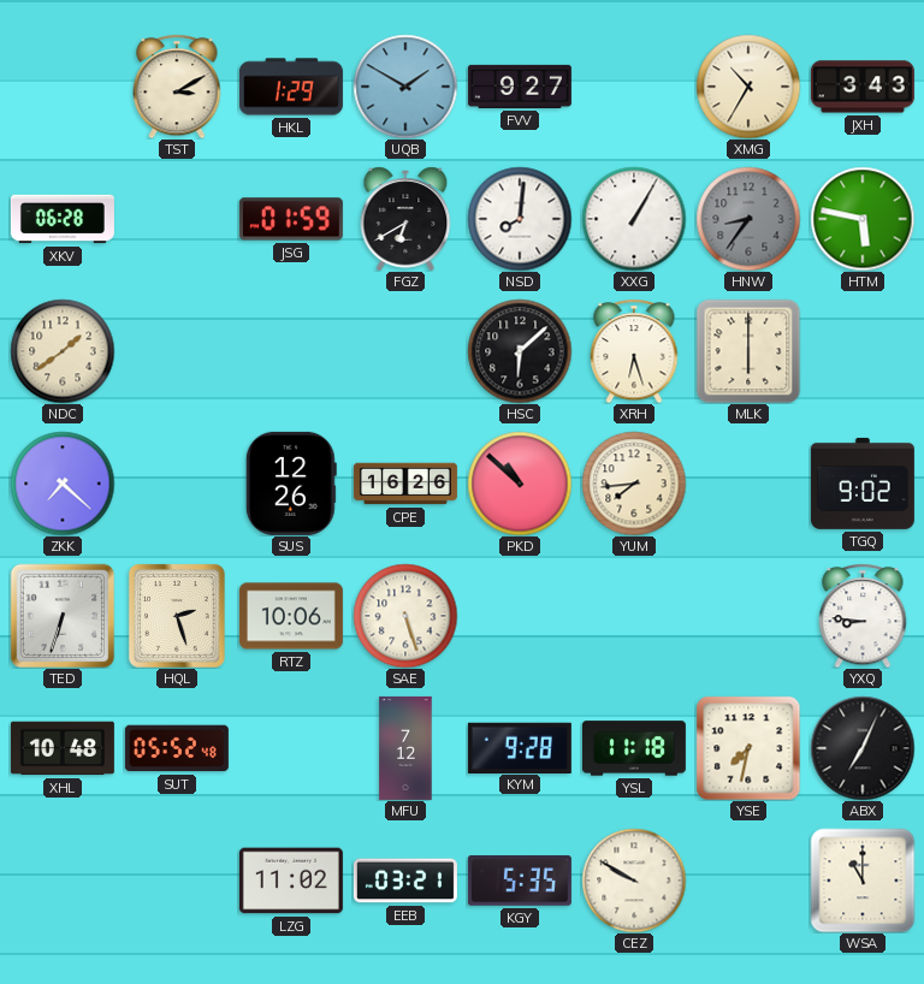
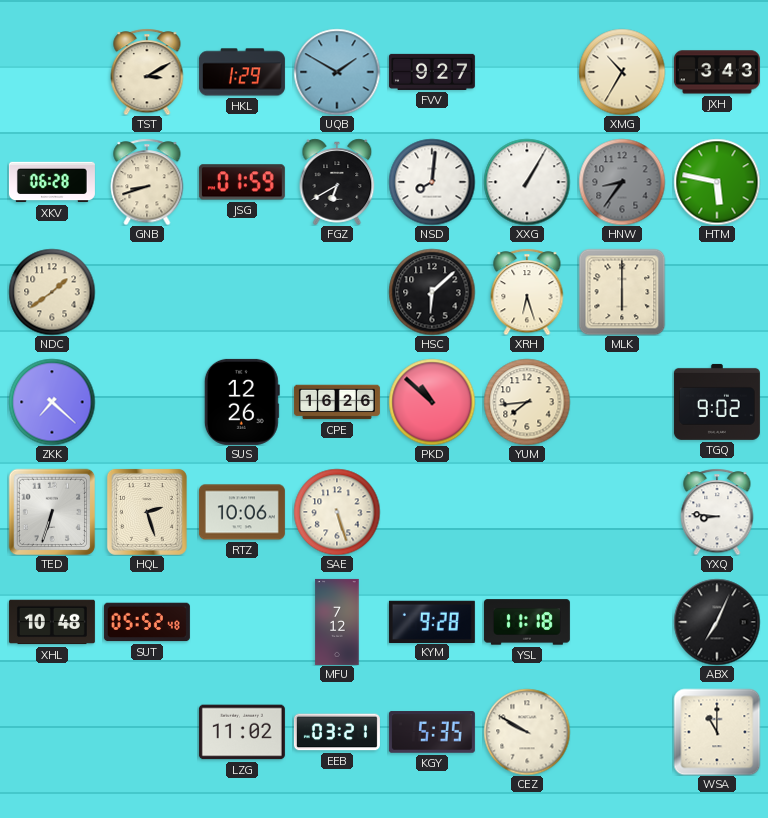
GNB: none -> 8:42 (147, 182)
YSE: 7:32 -> none (748, 748)
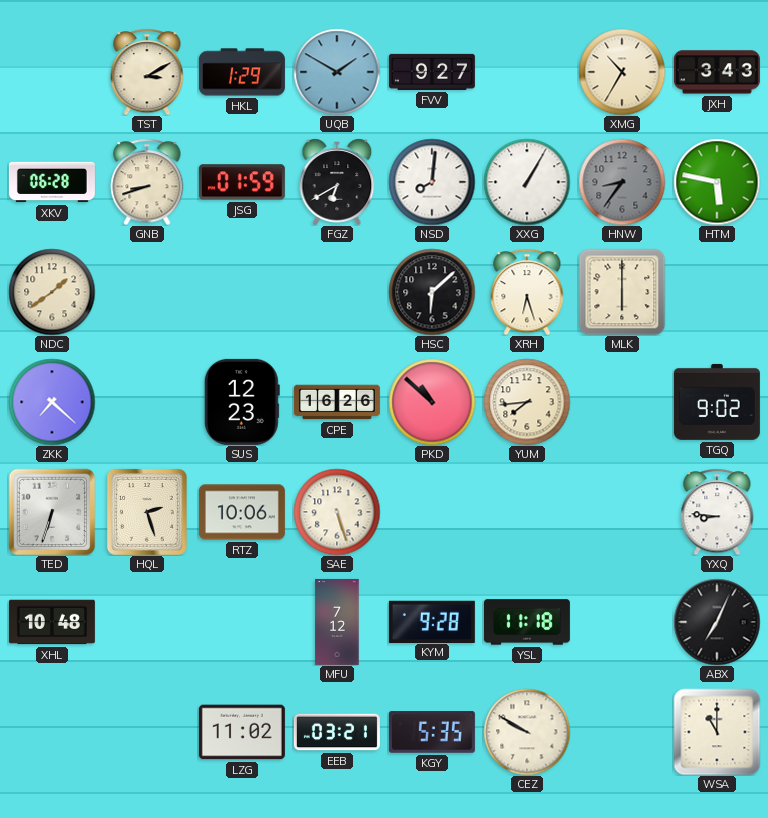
SUS: 12:26 -> 12:23 (242, 402)
SUT: 05:52 -> none (147, 622)
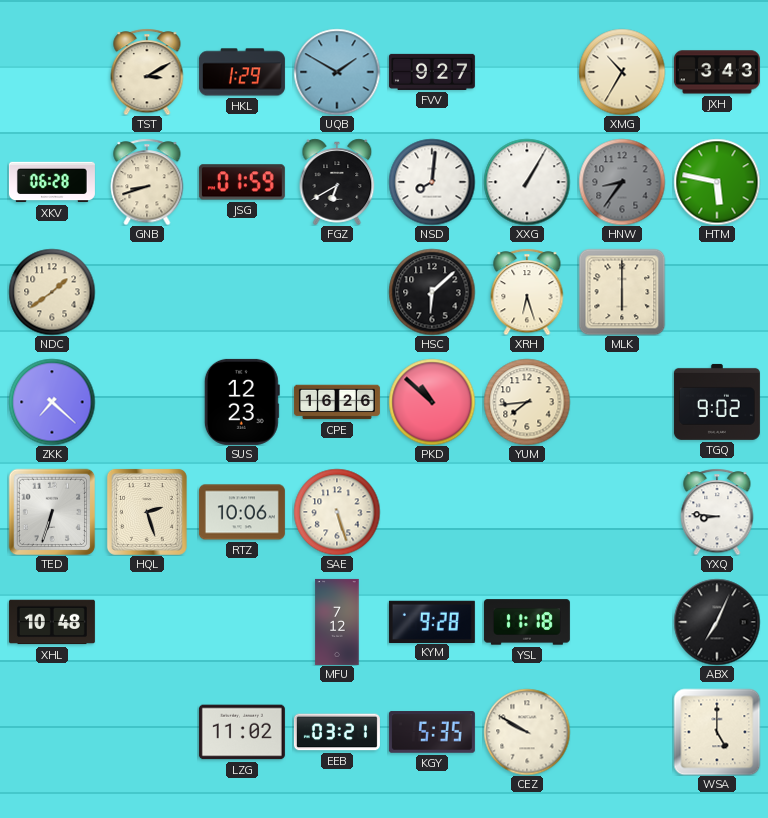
WSA: 11:00 -> 5:00 (717, 732)
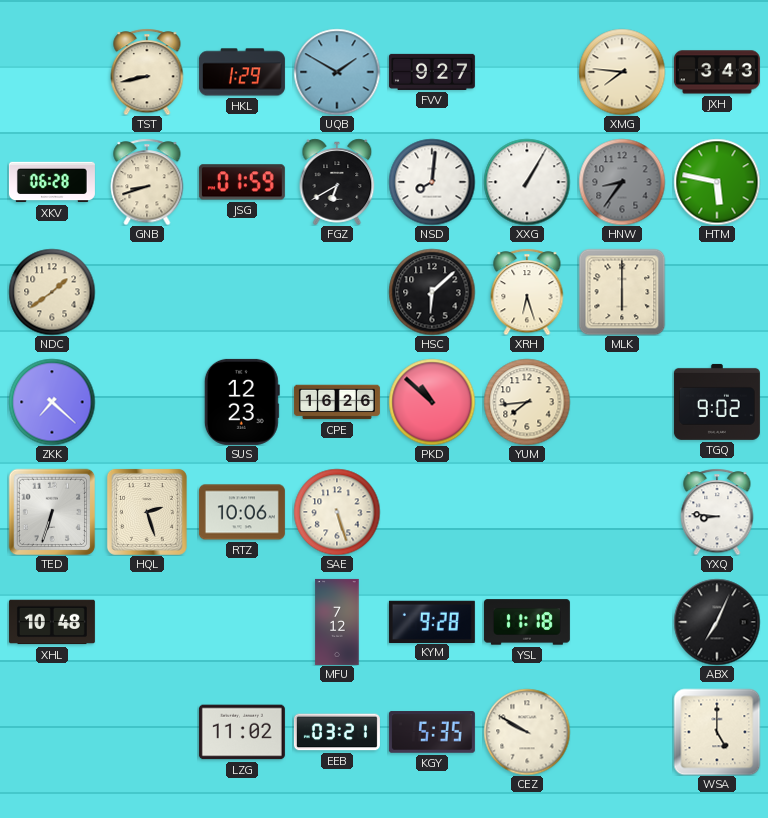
TST: 3:10 -> 8:43 (147, 72)
XMG: 10:35 -> 7:46 (622, 72)
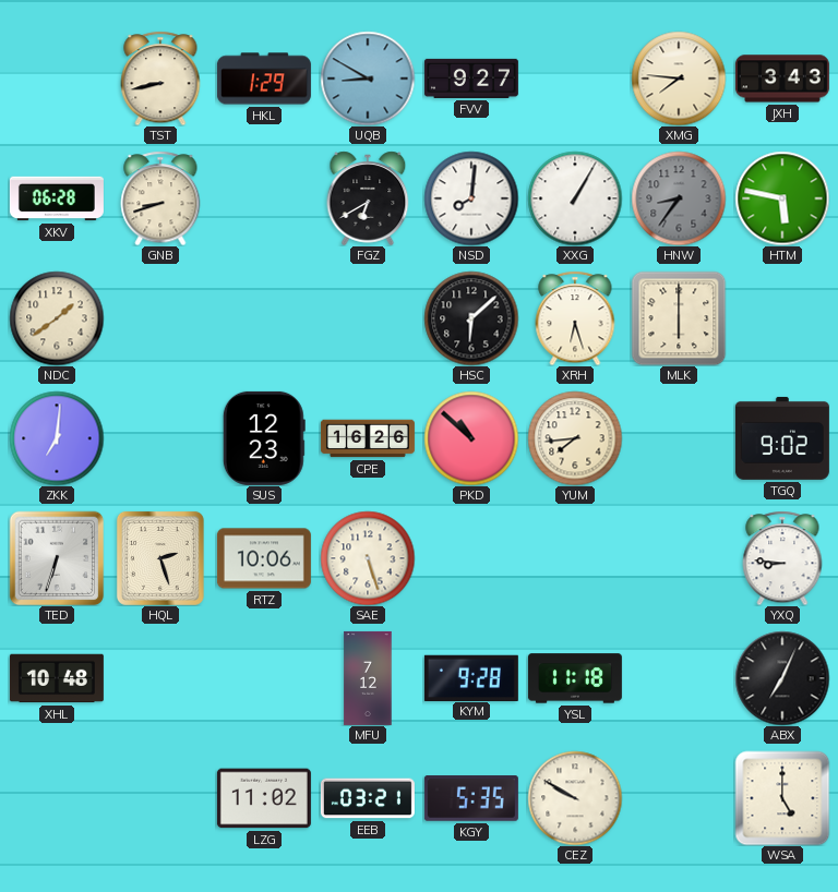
UQB: 1:50 -> 8:50 (368, 79)
JSG: 01:59 -> none (242, 182)
ZKK: 7:22 -> 7:01 (57, 438)
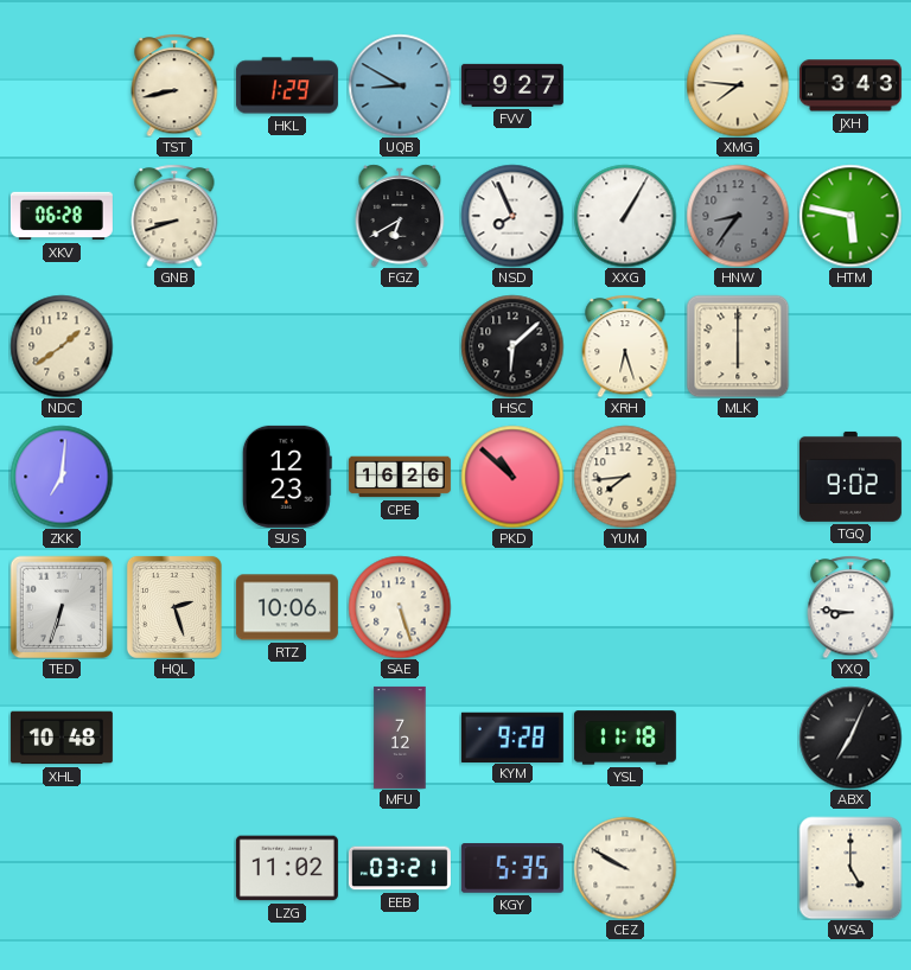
NSD: 8:01 -> 7:56 (512, 216)
